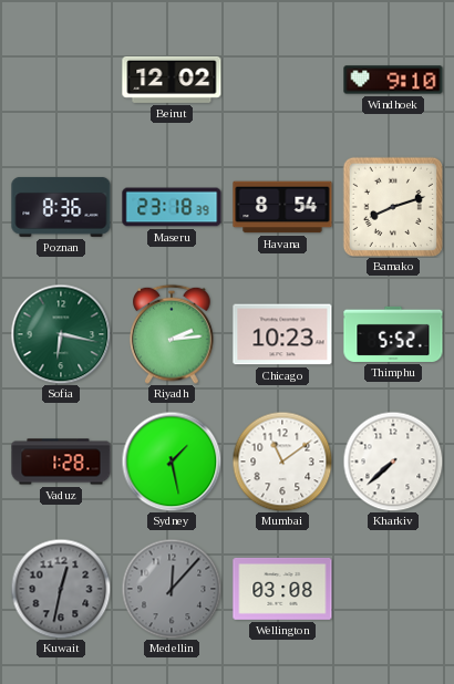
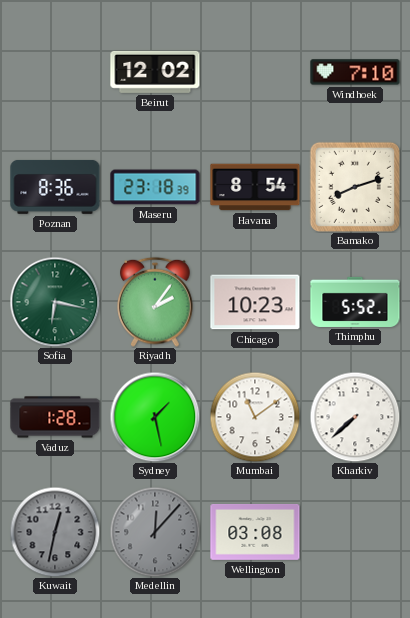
Windhoek: 9:10 -> 7:10 (355, 72)
Riyadh: 2:14 -> 2:06 (155, 302)
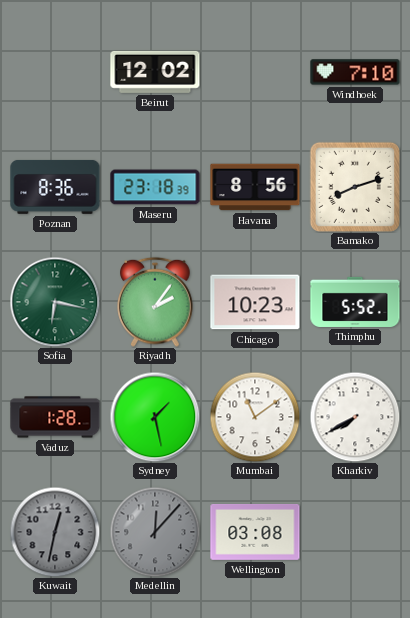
Havana: 8:54 -> 8:56 (255, 187)
Kharkiv: 7:38 -> 7:40 (355, 417)
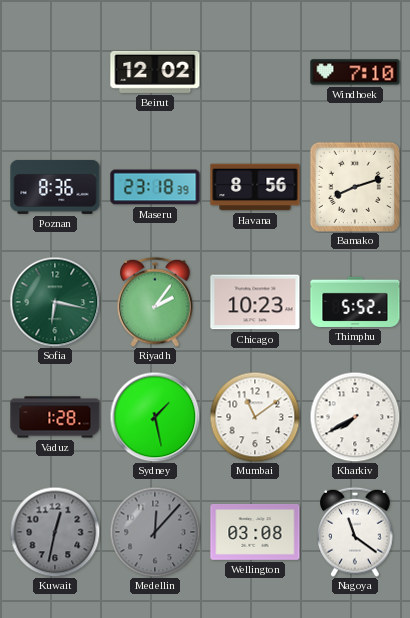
Nagoya: none -> 11:21 (355, 532)
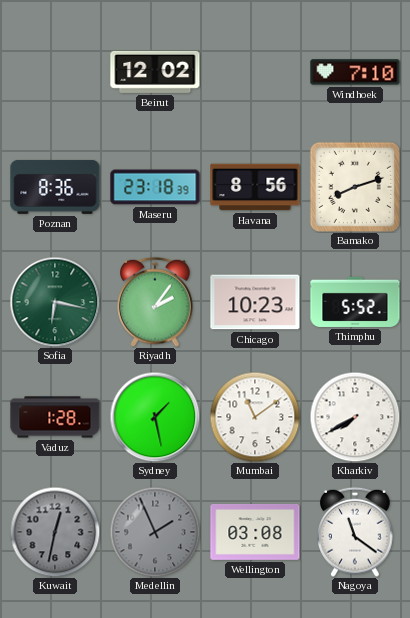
Medellin: 12:07 -> 1:56 (155, 532)
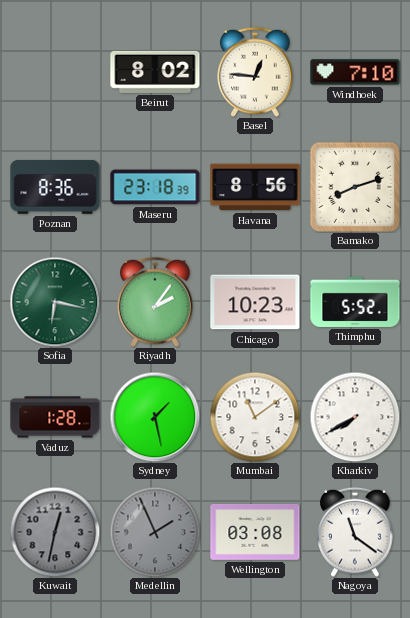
Beirut: 12:02 -> 8:02 (155, 72)
Basel: none -> 12:46 (255, 72)
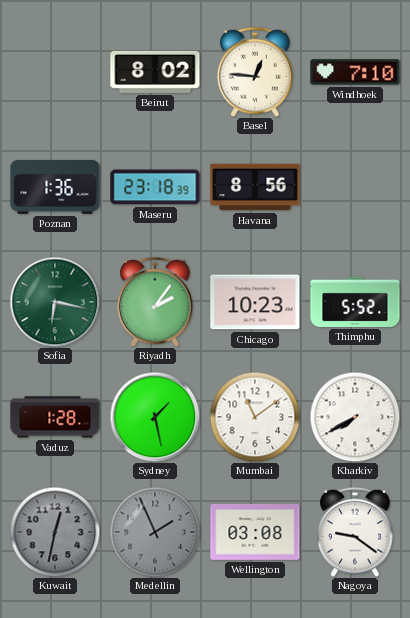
Poznan: 8:36 -> 1:36 (55, 187)
Bamako: 8:12 -> none (355, 187)
Nagoya: 11:21 -> 9:21 (355, 532)
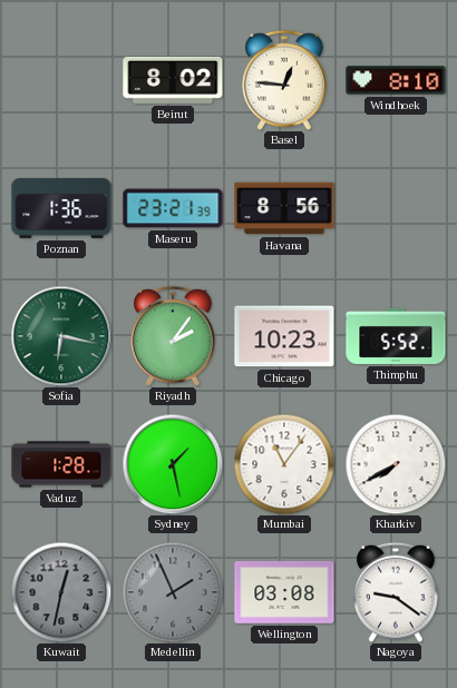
Windhoek: 7:10 -> 8:10 (396, 80)
Maseru: 23:18 -> 23:21 (173, 208)
Mumbai: 11:09 -> 11:06 (284, 464)
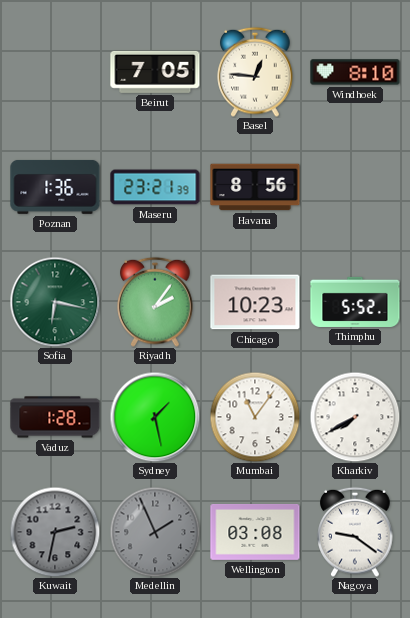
Beirut: 8:02 -> 7:05 (155, 72)
Kuwait: 12:32 -> 2:32 (55, 532)
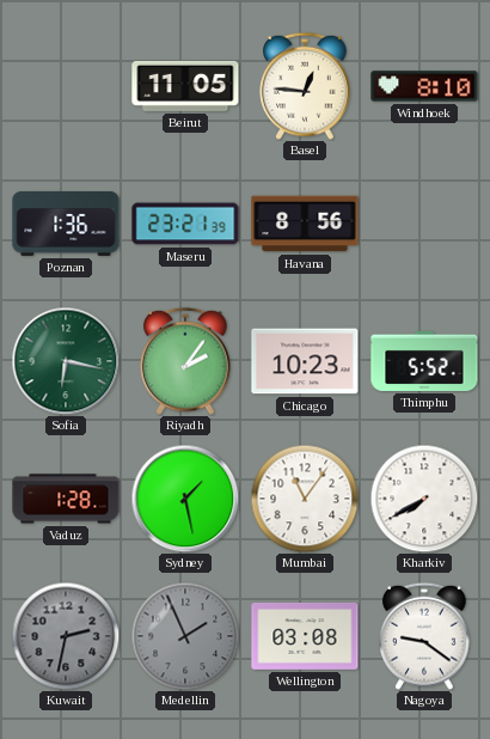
Beirut: 7:05 -> 11:05 (185, 86)
